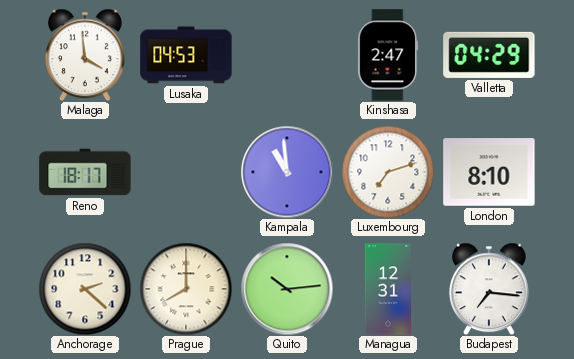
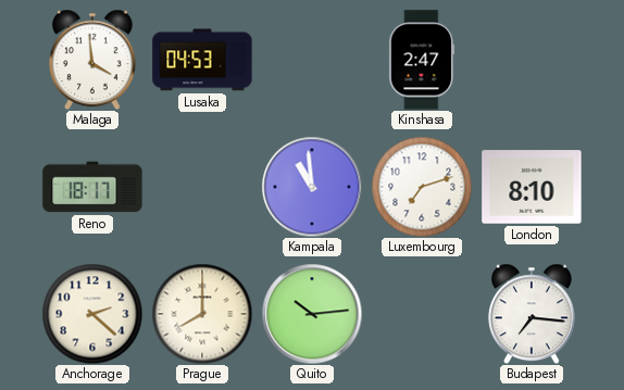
Valletta: 04:29 -> none (489, 55)
Managua: 12:31 -> none (388, 289)
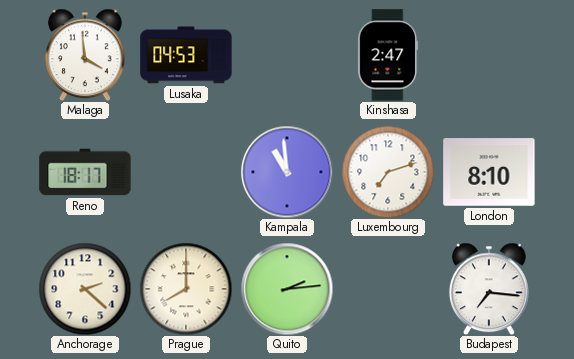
Quito: 10:14 -> 2:14 (287, 289)
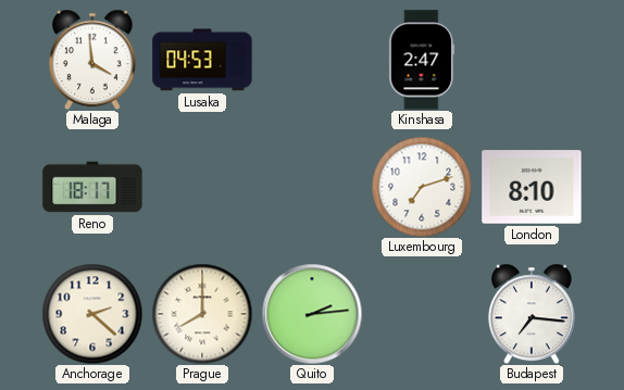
Kampala: 10:59 -> none (287, 172)
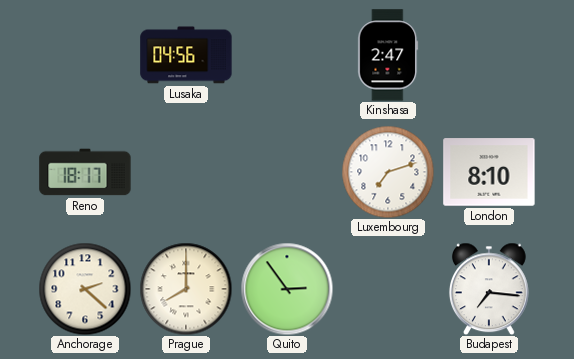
Malaga: 3:59 -> none (92, 60)
Lusaka: 04:53 -> 04:56 (186, 55)
Quito: 2:14 -> 2:54 (287, 289)
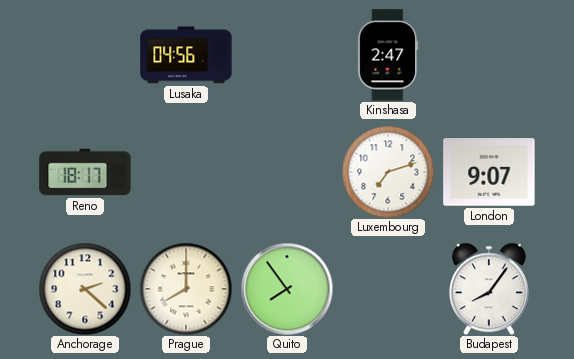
London: 8:10 -> 9:07 (489, 172)
Quito: 2:54 -> 7:54 (287, 289)
Budapest: 7:16 -> 8:06 (489, 289)
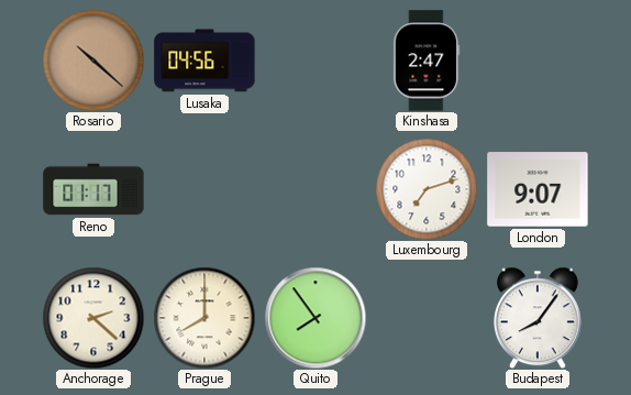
Rosario: none -> 10:22 (93, 61)
Reno: 18:17 -> 01:17 (93, 189)
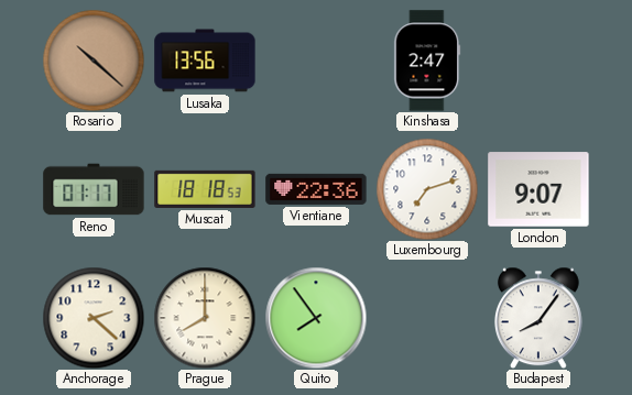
Lusaka: 04:56 -> 13:56 (205, 61)
Muscat: none -> 18:18 (205, 189)
Vientiane: none -> 22:36 (316, 189)
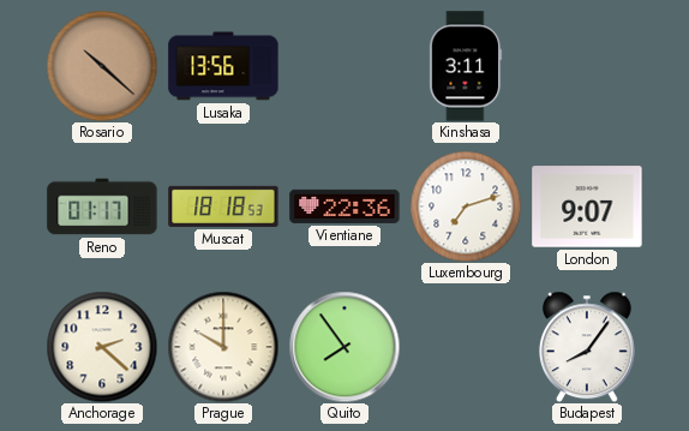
Kinshasa: 2:47 -> 3:11 (466, 66)
Prague: 8:00 -> 10:00 (223, 347)
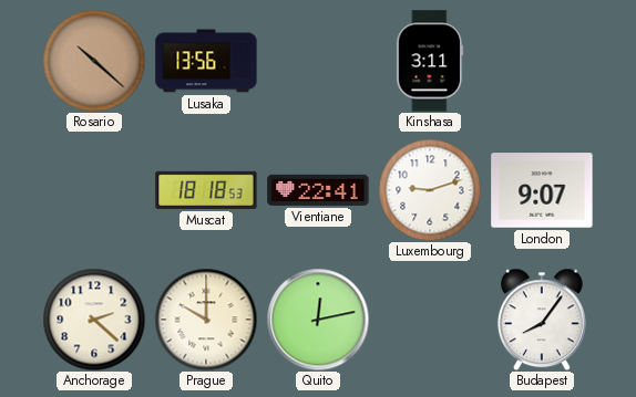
Reno: 01:17 -> none (102, 206)
Vientiane: 22:36 -> 22:41 (318, 190)
Luxembourg: 7:12 -> 9:12 (430, 190)
Quito: 7:54 -> 12:13 (318, 320)
